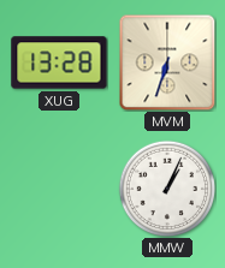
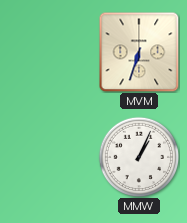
XUG: 13:28 -> none (59, 62)
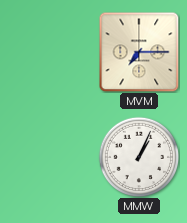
MVM: 6:33 -> 7:15 (139, 52)
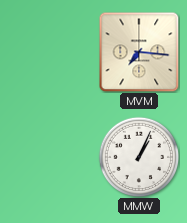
MVM: 7:15 -> 7:16 (139, 52)
